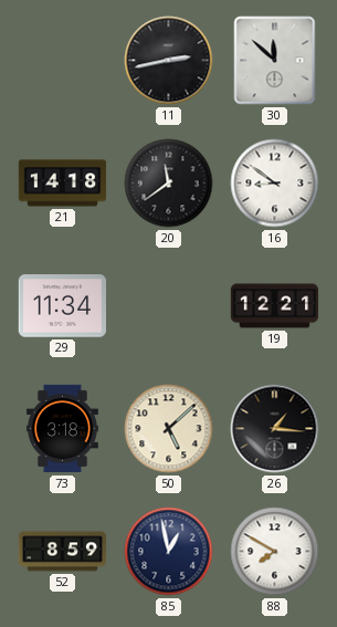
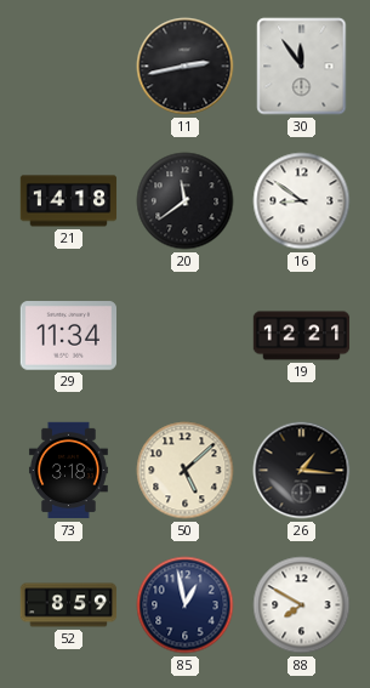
30: 11:52 -> 11:54 (302, 67)
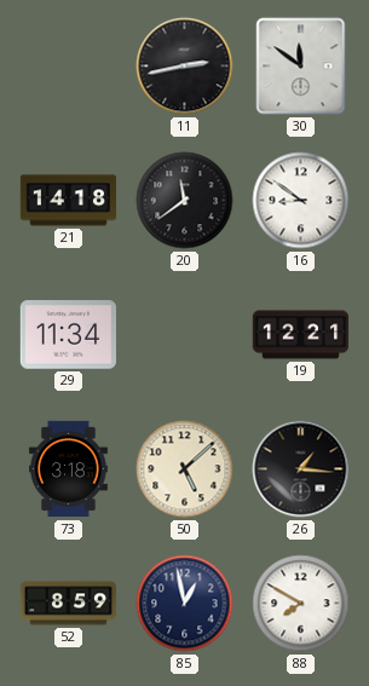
30: 11:54 -> 11:51 (301, 67)
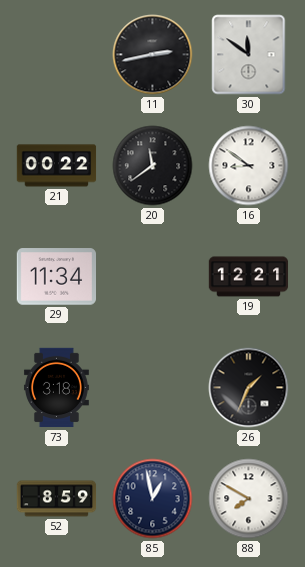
21: 14:18 -> 00:22 (57, 166)
50: 5:08 -> none (185, 469)
26: 1:16 -> 1:34 (249, 388)
